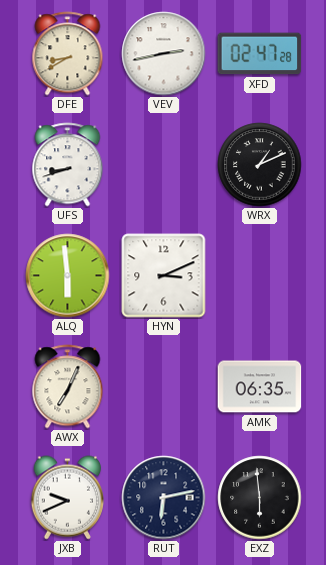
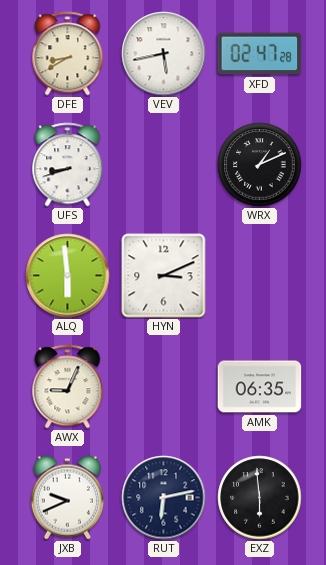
VEV: 2:43 -> 5:43 (164, 54)
AWX: 7:04 -> 9:04 (68, 387)
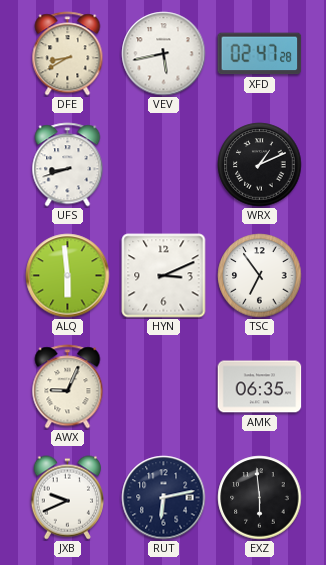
TSC: none -> 6:54 (260, 276)
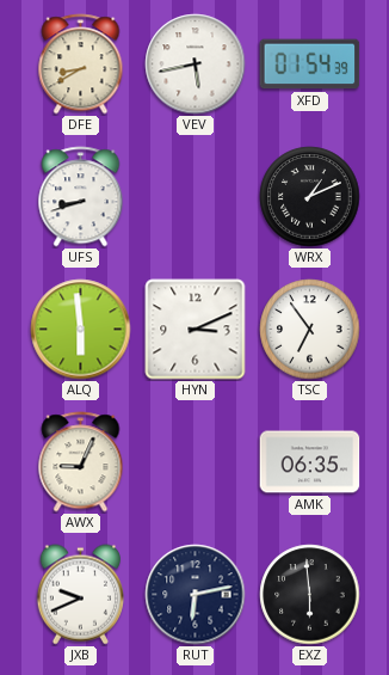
XFD: 02:47 -> 01:54 (310, 65)
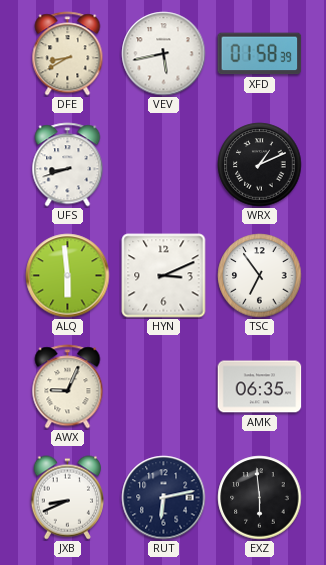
XFD: 01:54 -> 01:58 (260, 54)
JXB: 9:41 -> 8:41 (67, 498)
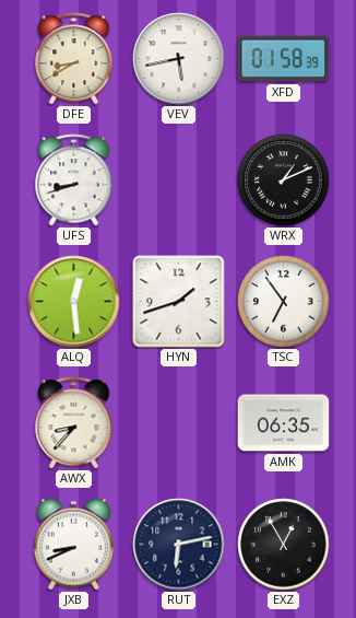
ALQ: 5:59 -> 12:29 (74, 302)
HYN: 3:11 -> 1:42 (179, 302)
AWX: 9:04 -> 8:37 (74, 423)
EXZ: 5:59 -> 12:55 (284, 545)
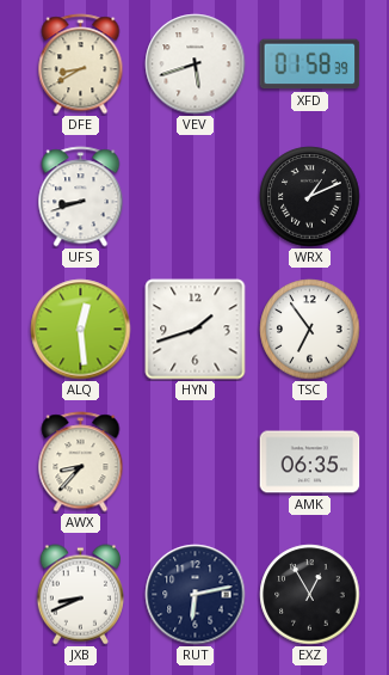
VEV: 5:43 -> 5:42 (196, 65)
